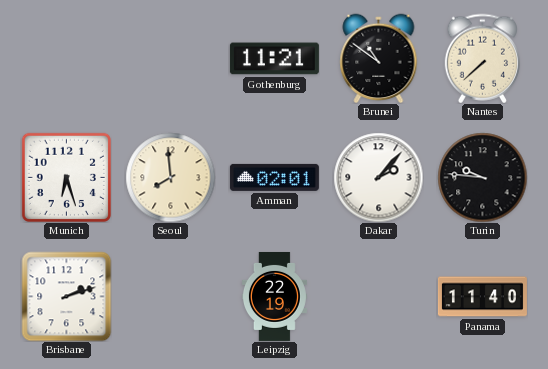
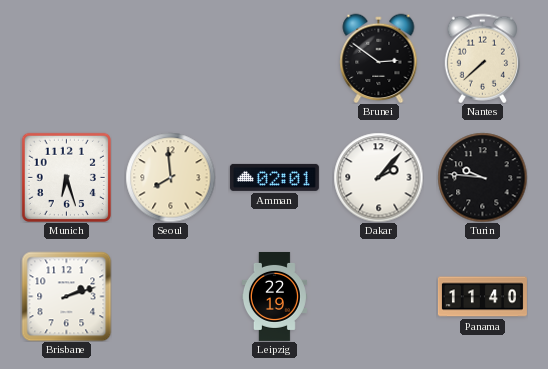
Gothenburg: 11:21 -> none (274, 59)
Brunei: 10:51 -> 2:51 (379, 58)
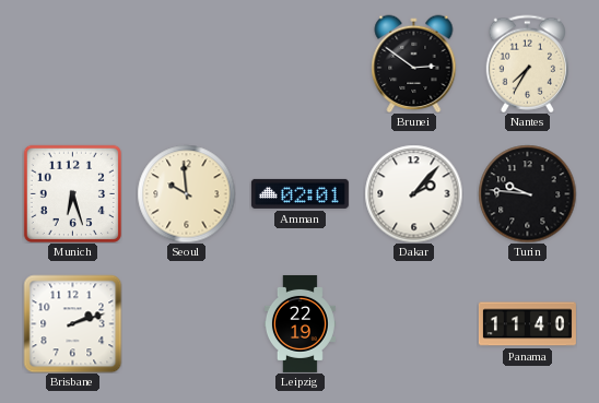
Nantes: 7:38 -> 7:35 (527, 63)
Seoul: 7:59 -> 9:59 (186, 193)
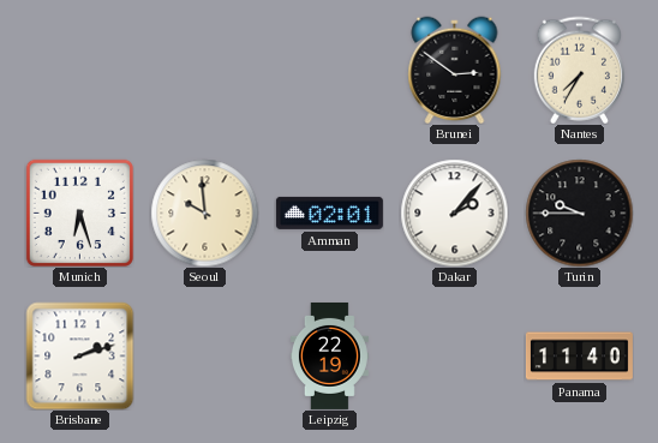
Turin: 9:46 -> 9:45 (579, 212)
